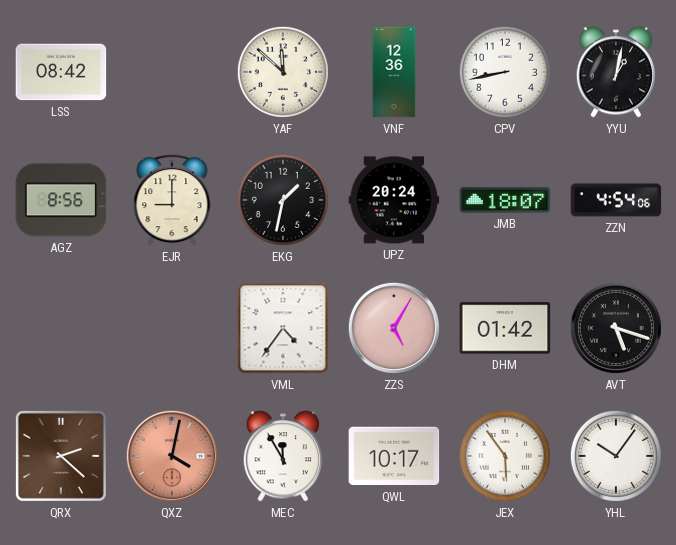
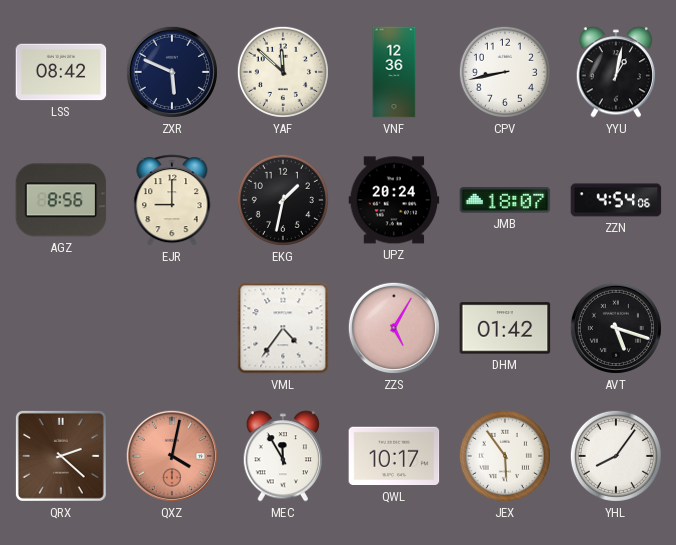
ZXR: none -> 5:49 (172, 72)
YHL: 10:06 -> 8:06 (616, 456)
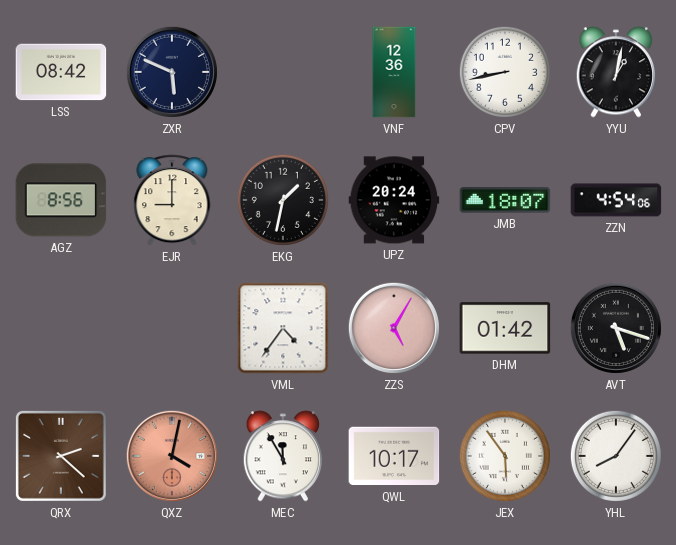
YAF: 11:52 -> none (283, 72)
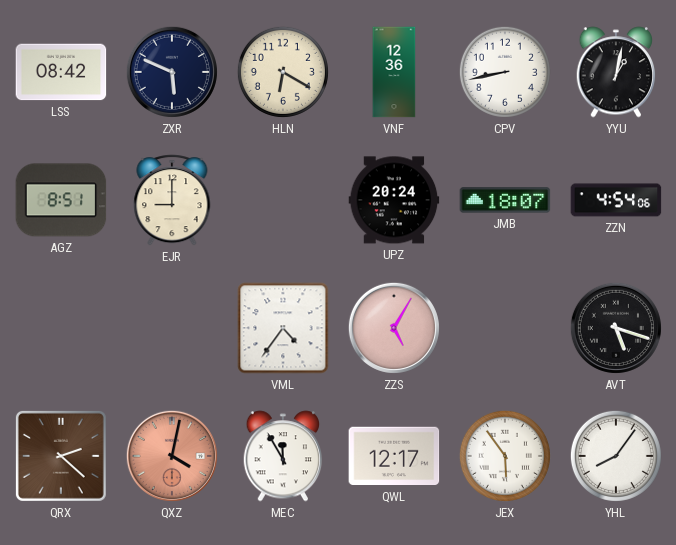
HLN: none -> 6:20 (283, 72)
AGZ: 8:56 -> 8:51 (61, 200)
EKG: 1:32 -> none (283, 200)
DHM: 01:42 -> none (505, 328)
QWL: 10:17 -> 12:17 (394, 456)
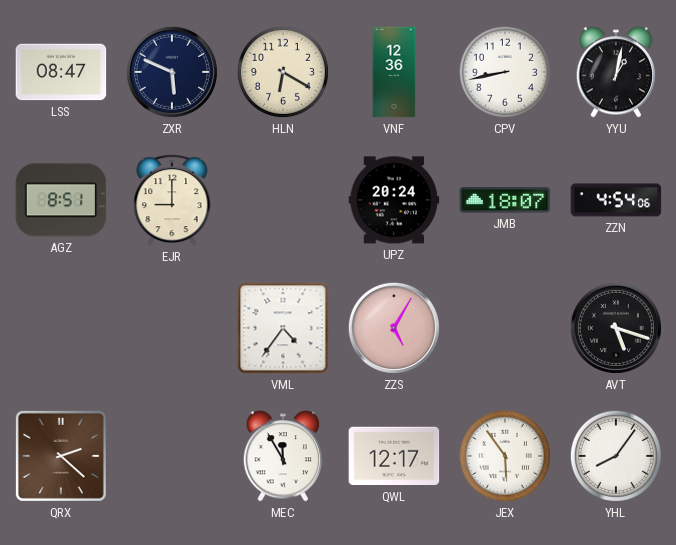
LSS: 08:42 -> 08:47 (61, 72)
QXZ: 4:02 -> none (172, 456)
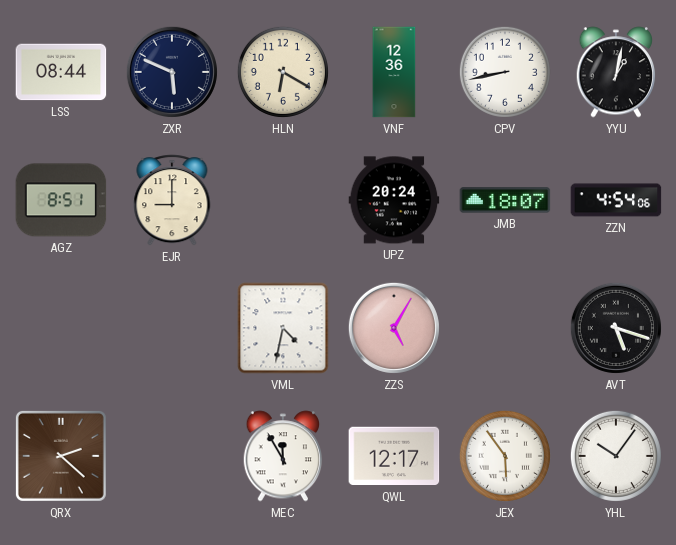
LSS: 08:47 -> 08:44 (61, 72)
VML: 4:36 -> 4:32 (283, 328)
YHL: 8:06 -> 10:06 (616, 456)
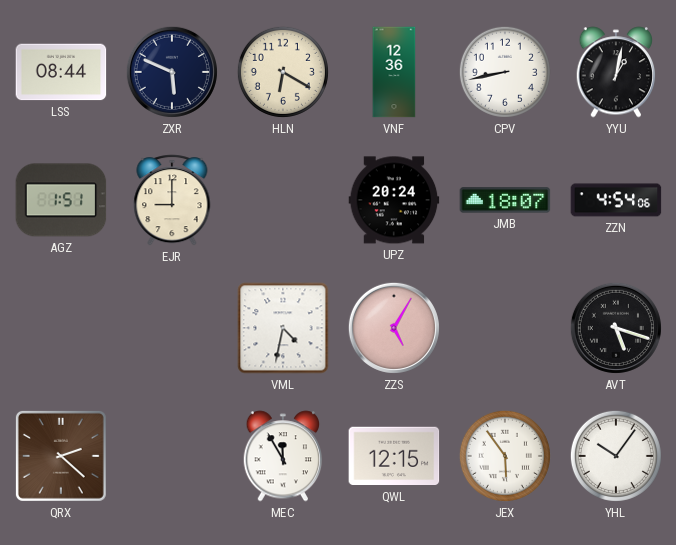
AGZ: 8:51 -> 1:51 (61, 200)
QWL: 12:17 -> 12:15 (394, 456)
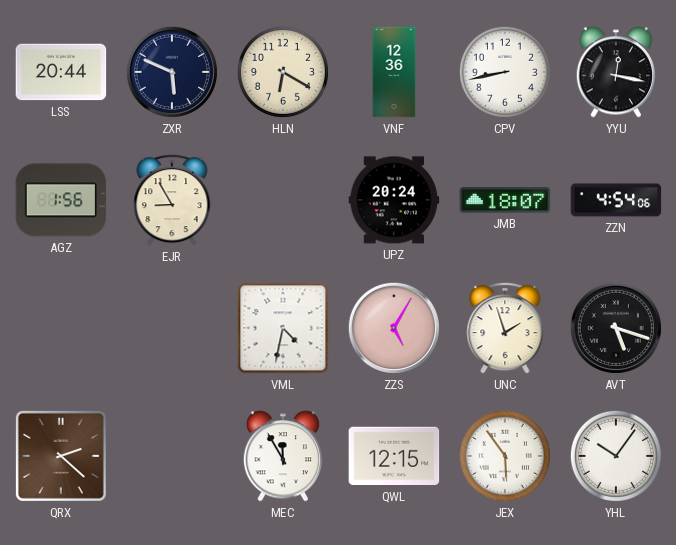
LSS: 08:44 -> 20:44 (61, 72)
YYU: 1:02 -> 12:17 (616, 72)
AGZ: 1:51 -> 1:56 (61, 200)
EJR: 9:00 -> 8:55 (172, 200)
UNC: none -> 1:57 (505, 328)
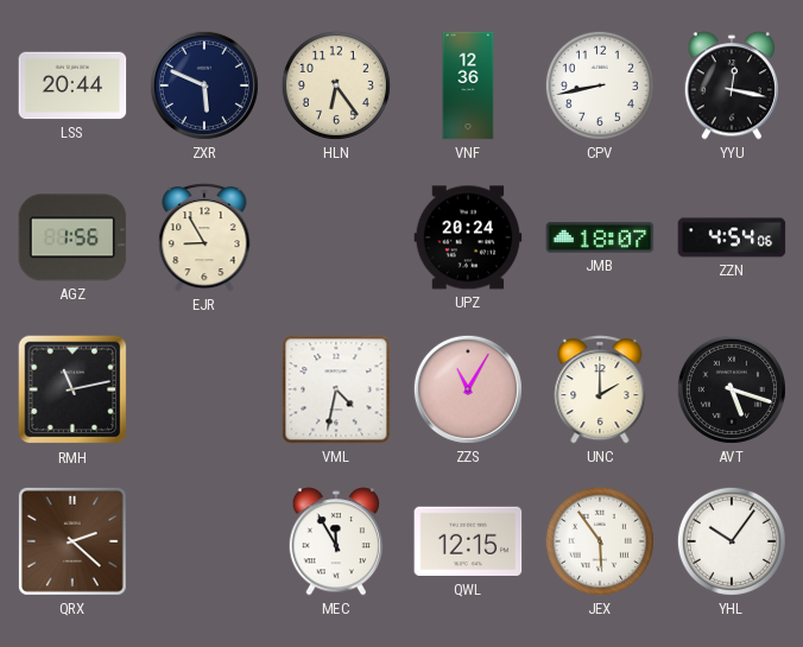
HLN: 6:20 -> 6:24 (336, 85)
RMH: none -> 11:13 (72, 389)
ZZS: 5:05 -> 11:05 (468, 389)
UNC: 1:57 -> 2:00 (600, 389)
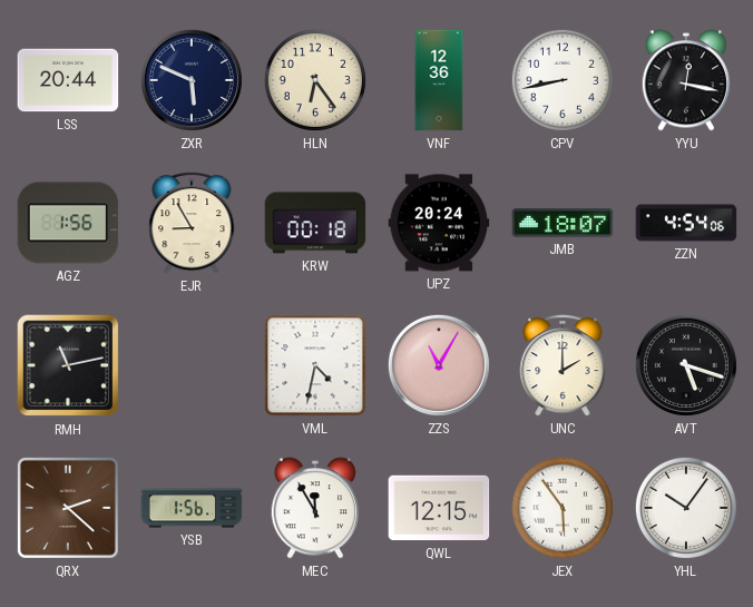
KRW: none -> 00:18 (315, 223)
YSB: none -> 1:56 (192, 508)
